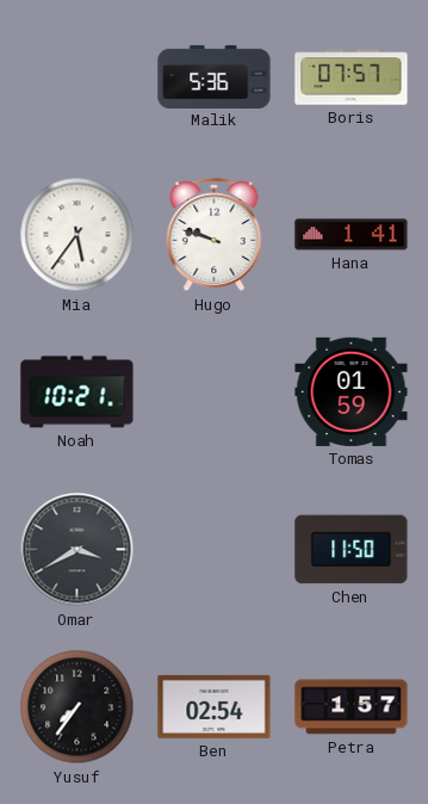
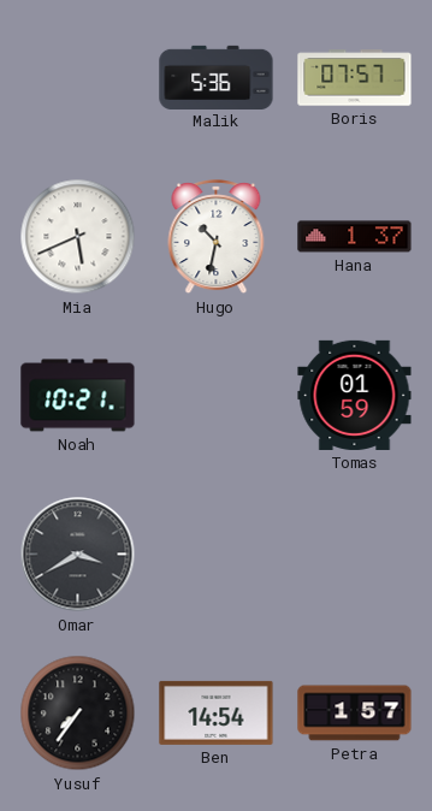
Mia: 5:36 -> 5:41 (78, 237)
Hugo: 9:48 -> 10:32 (217, 237)
Hana: 1:41 -> 1:37 (355, 237)
Chen: 11:50 -> none (352, 550)
Ben: 02:54 -> 14:54 (217, 712)
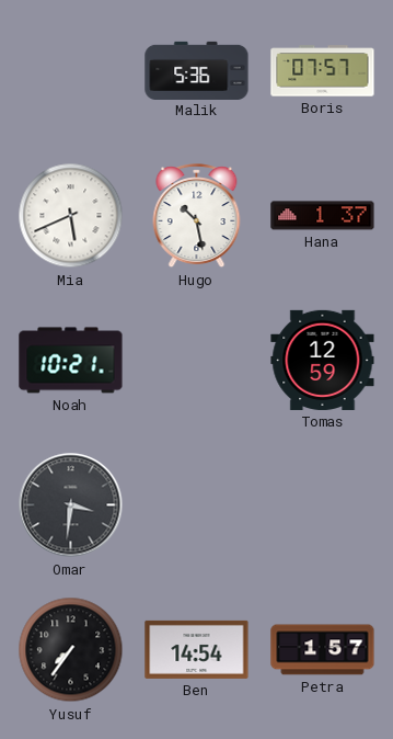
Hugo: 10:32 -> 10:28 (197, 216)
Tomas: 01:59 -> 12:59 (323, 360)
Omar: 3:40 -> 3:31 (71, 505)
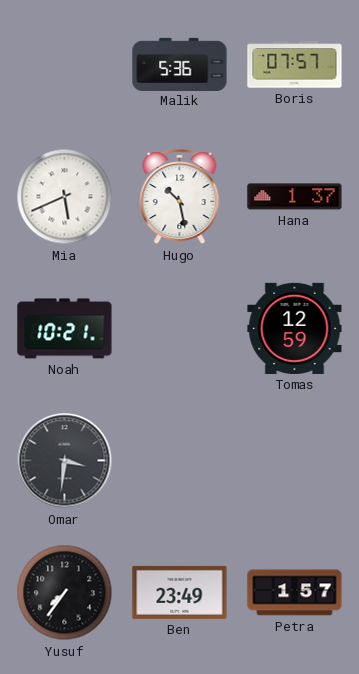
Ben: 14:54 -> 23:49 (180, 592)
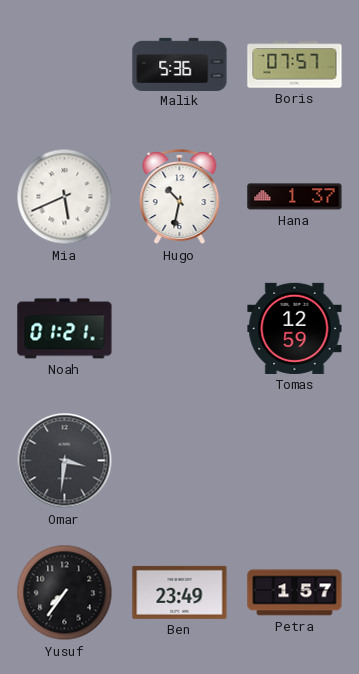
Hugo: 10:28 -> 10:32 (180, 197)
Noah: 10:21 -> 01:21 (65, 329)
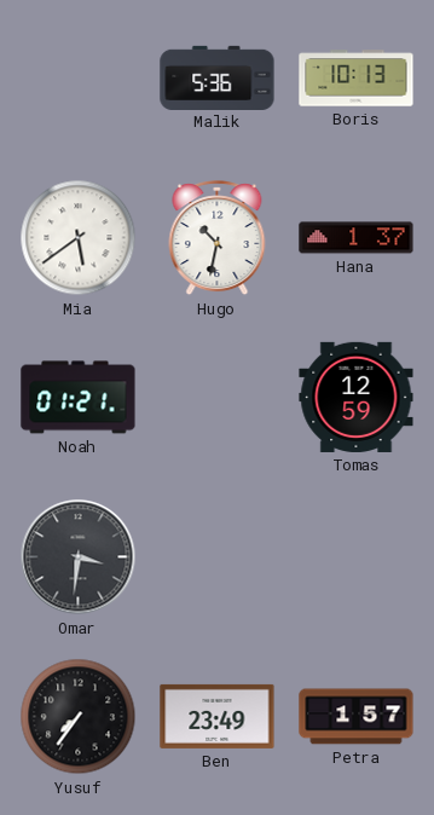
Boris: 07:57 -> 10:13 (357, 79)
Mia: 5:41 -> 5:39 (79, 238)
